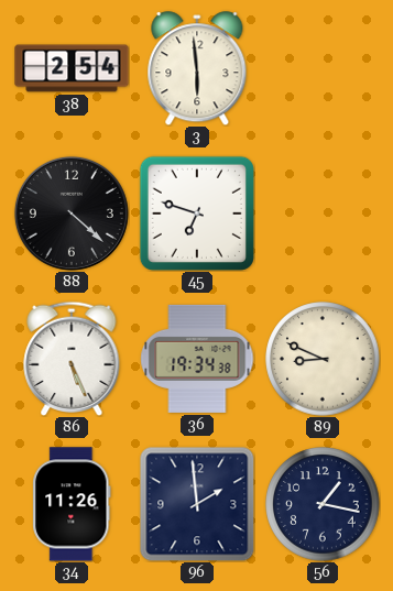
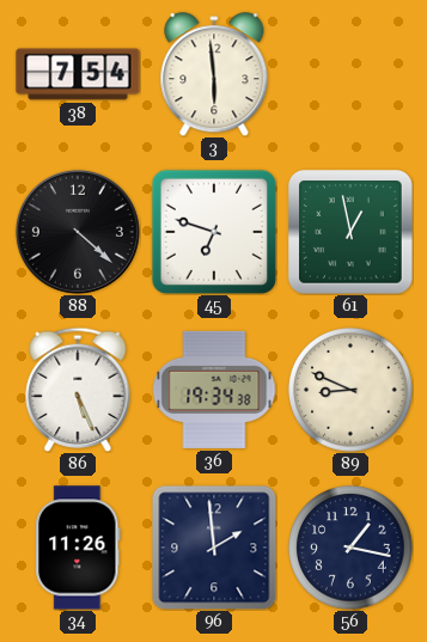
38: 2:54 -> 7:54 (78, 74)
61: none -> 12:58 (350, 232)
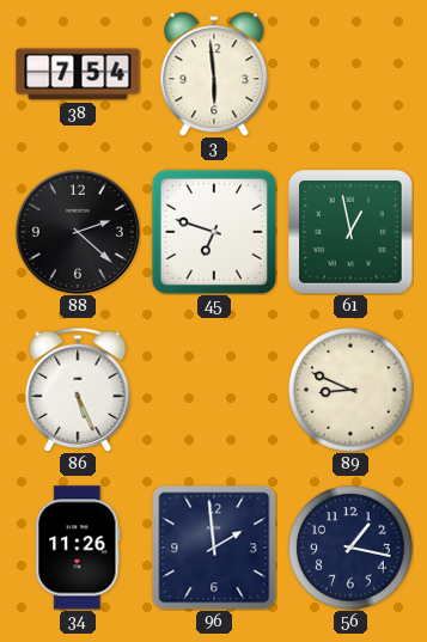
88: 4:22 -> 2:22 (78, 232)
36: 19:34 -> none (214, 390)
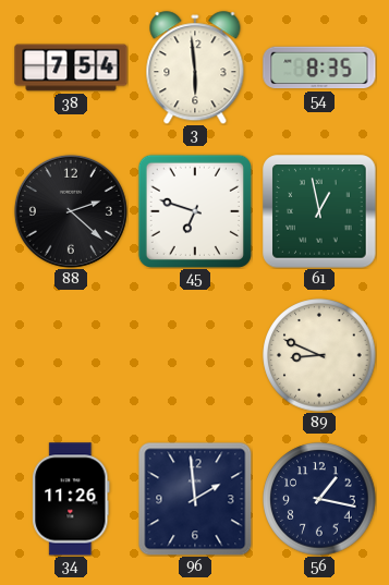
54: none -> 8:35 (319, 68)
86: 5:26 -> none (78, 389)
